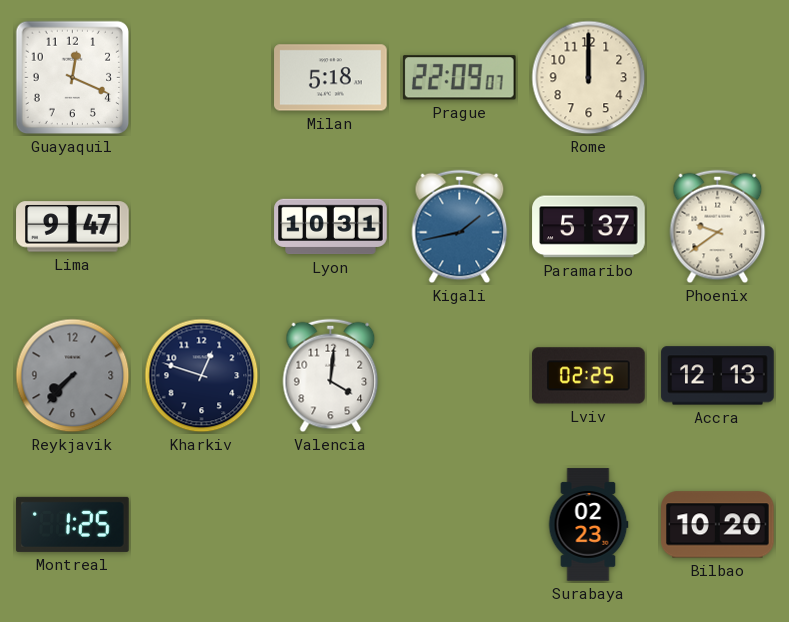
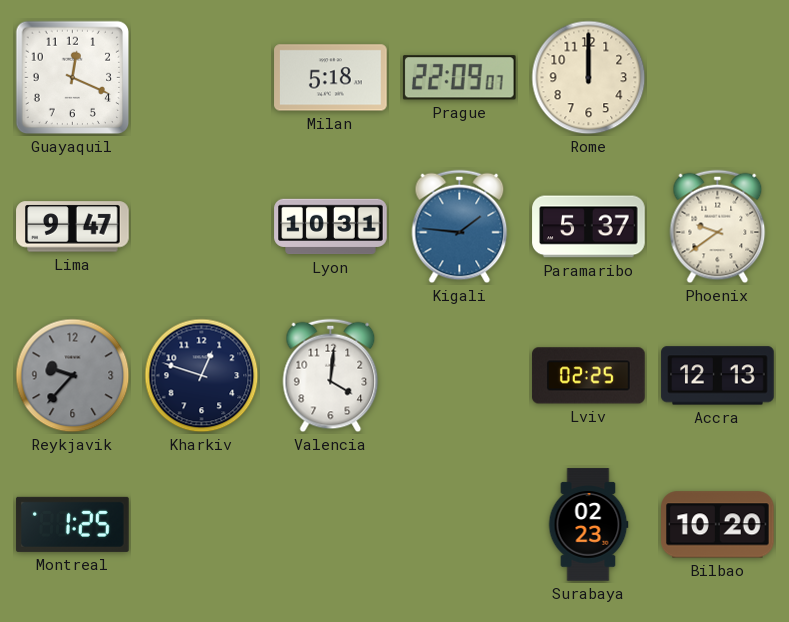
Kigali: 1:43 -> 1:46 (460, 227)
Reykjavik: 7:37 -> 9:37 (73, 376)
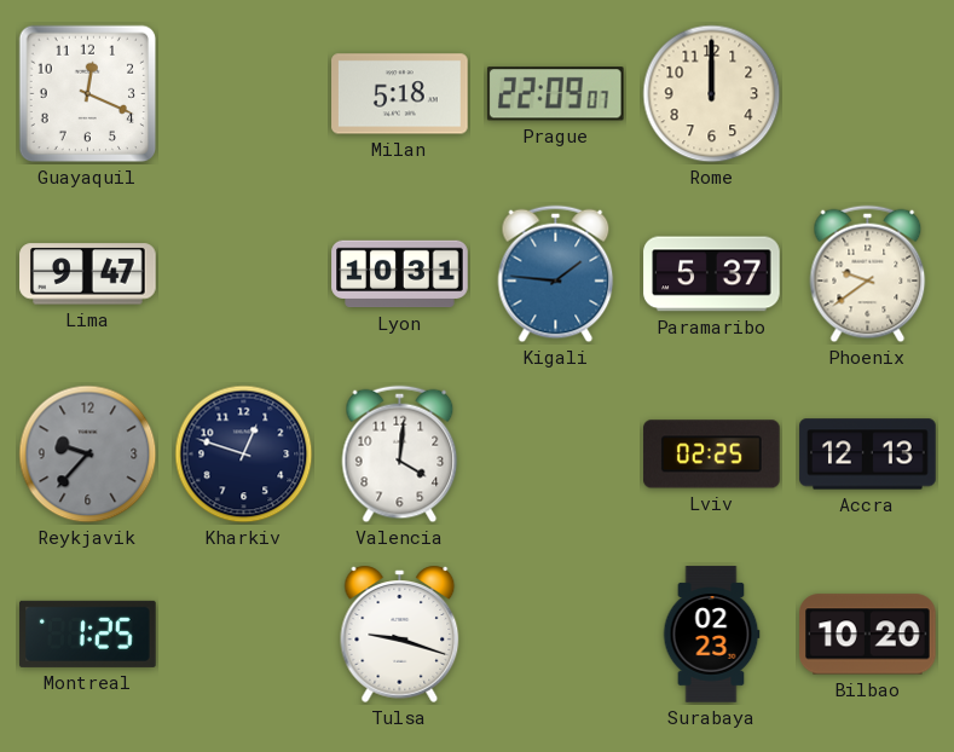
Tulsa: none -> 9:18 (400, 634)
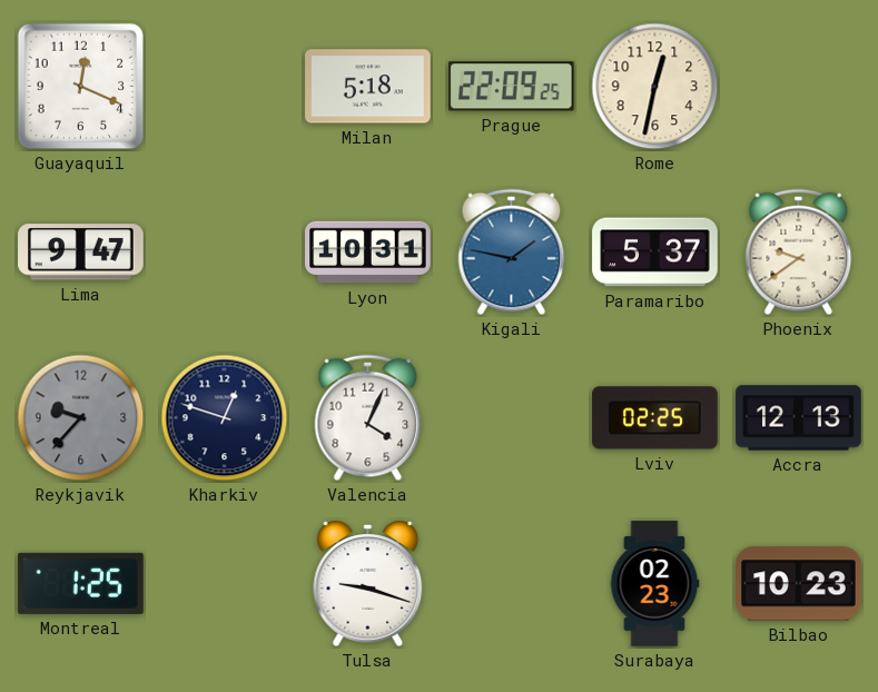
Prague: 22:09:07 -> 22:09:25 (511, 87)
Rome: 12:00 -> 12:32 (655, 87)
Kigali: 1:46 -> 1:47 (512, 253)
Valencia: 4:01 -> 4:04 (368, 418)
Bilbao: 10:20 -> 10:23 (799, 584)
